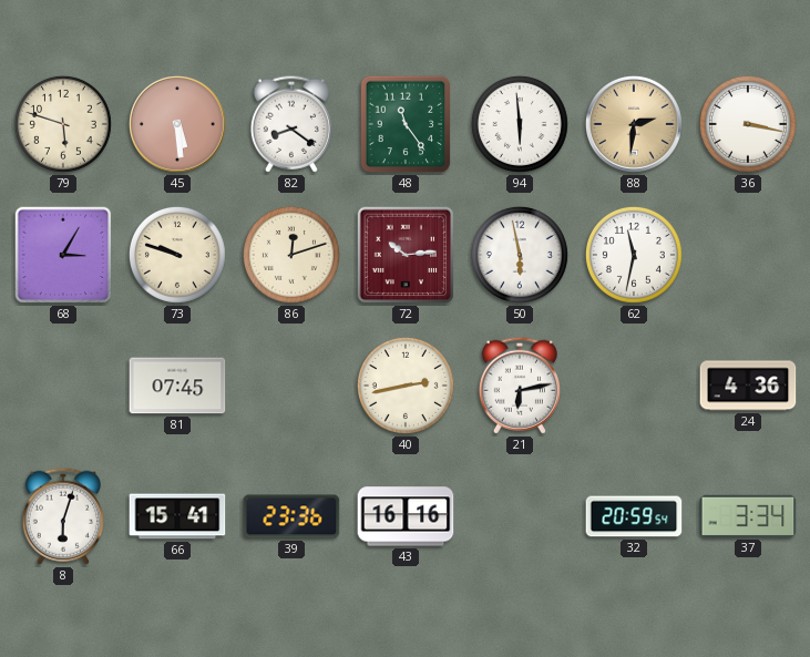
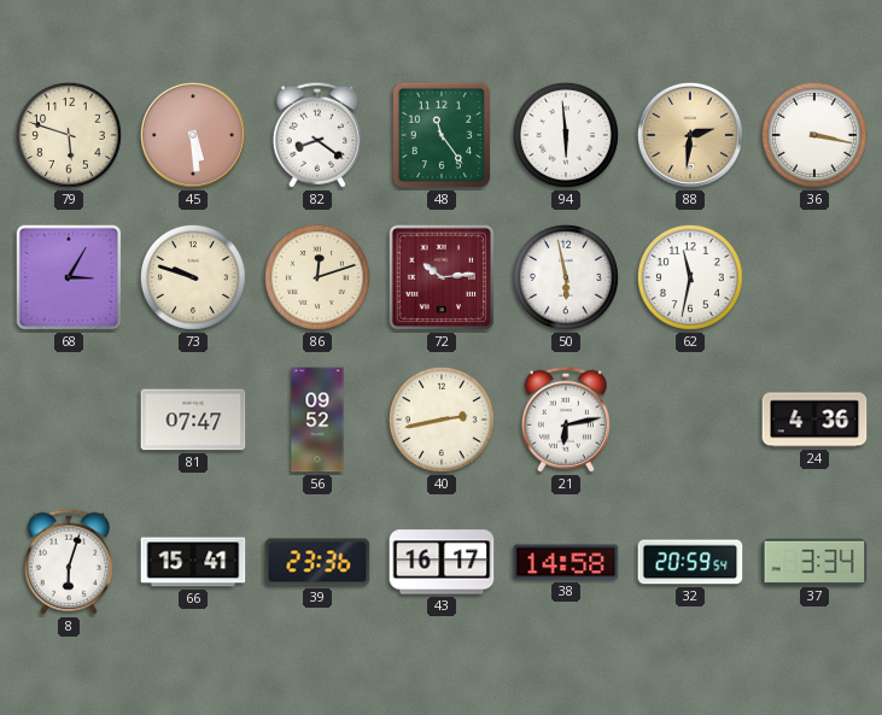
81: 07:45 -> 07:47 (193, 420)
56: none -> 09:52 (317, 420)
43: 16:16 -> 16:17 (442, 562)
38: none -> 14:58 (566, 562)
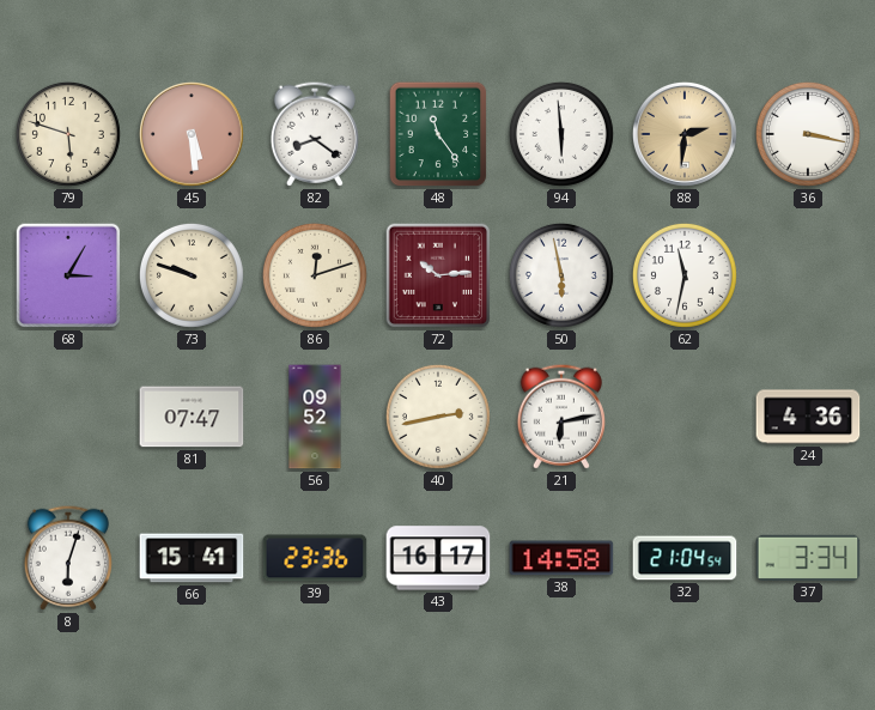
32: 20:59 -> 21:04 (685, 558)
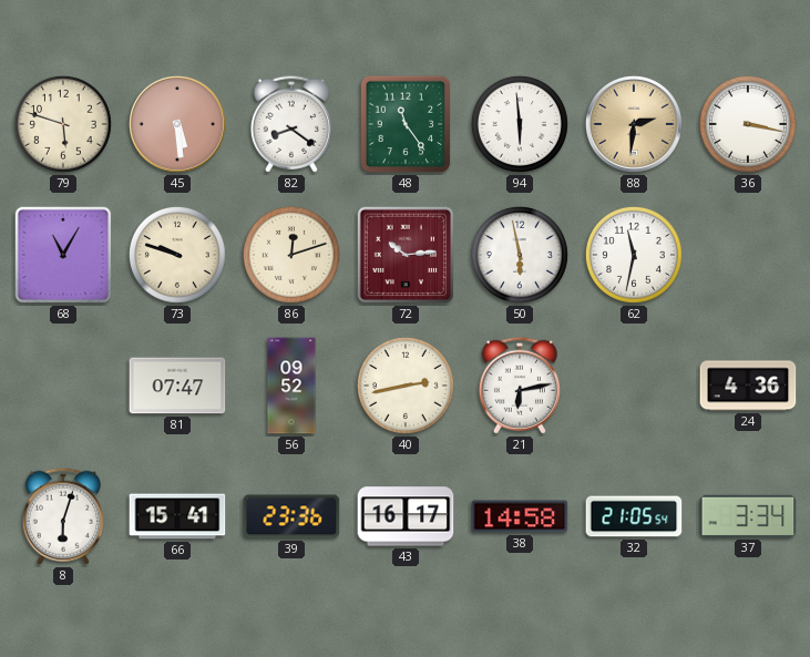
68: 3:05 -> 11:05 (63, 255)
32: 21:04 -> 21:05 (634, 516)
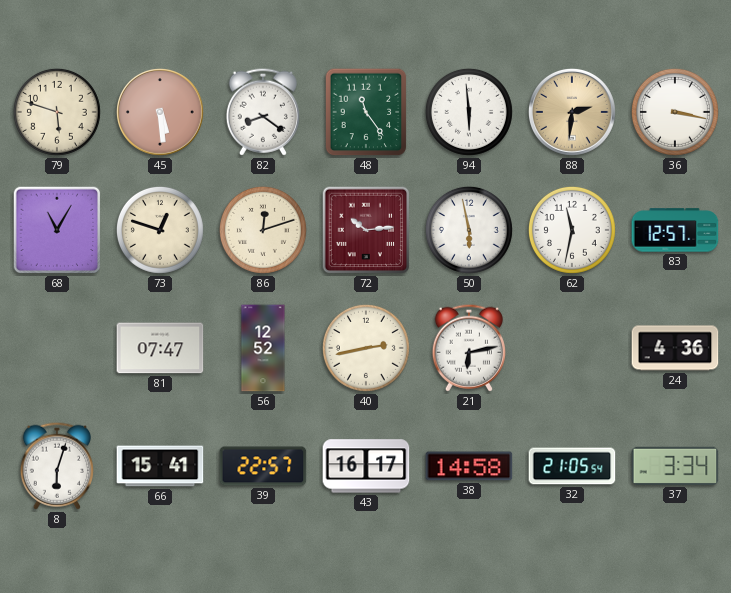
73: 9:48 -> 12:48 (160, 230)
83: none -> 12:57 (675, 230)
56: 09:52 -> 12:52 (263, 348)
39: 23:36 -> 22:57 (263, 466)
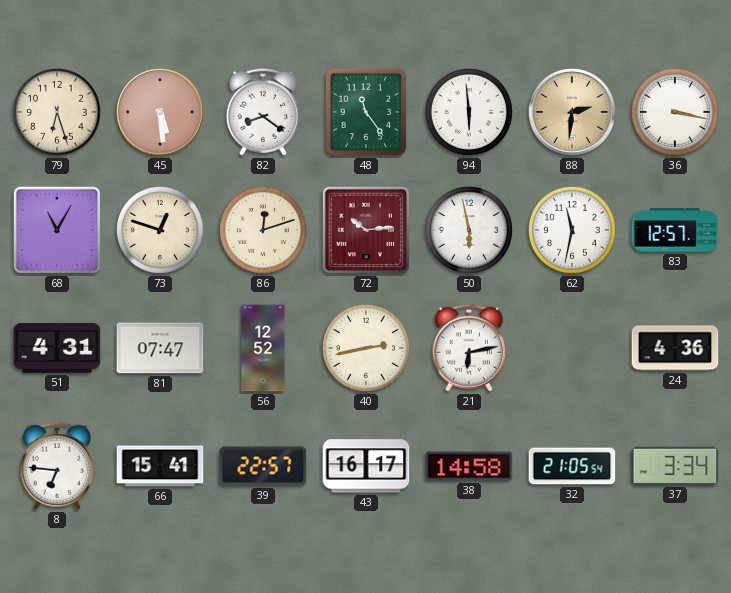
79: 5:48 -> 6:27 (57, 112)
51: none -> 4:31 (57, 349)
8: 6:03 -> 6:46 (57, 466)
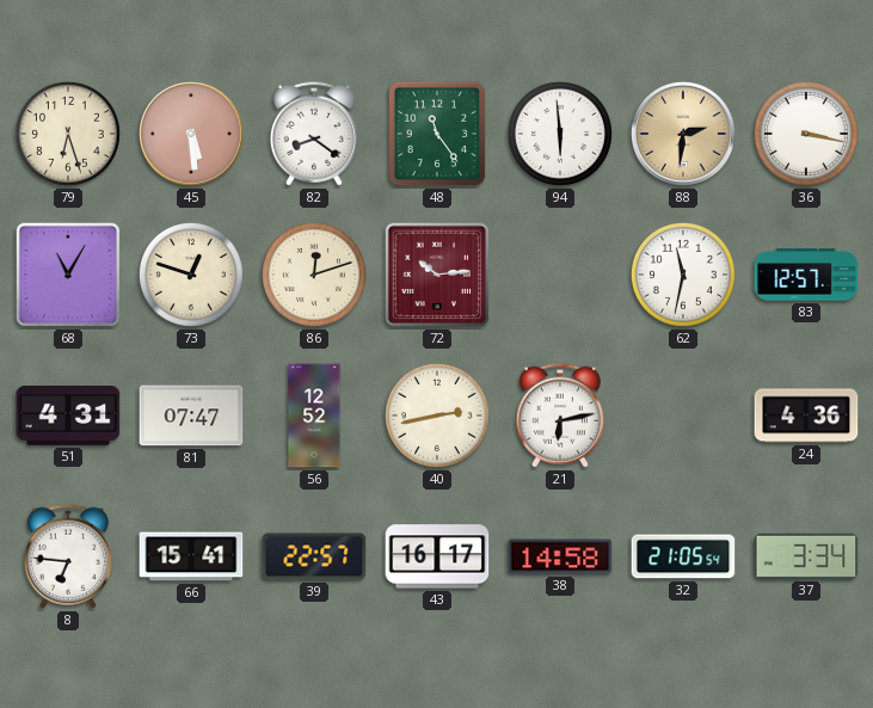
50: 5:58 -> none (469, 230)
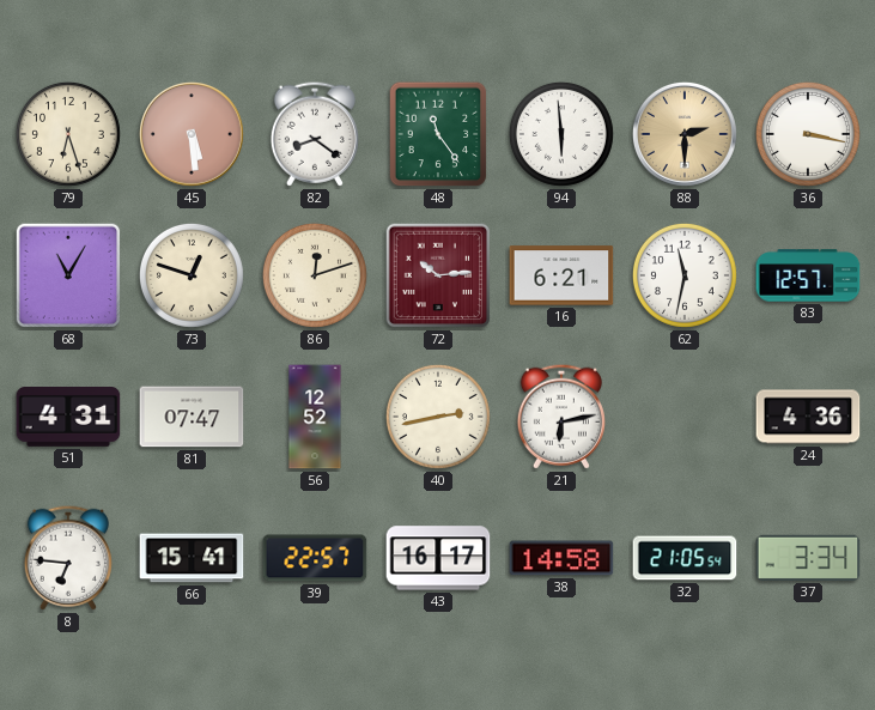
88: 2:31 -> 2:30 (685, 134)
16: none -> 6:21 (561, 275)
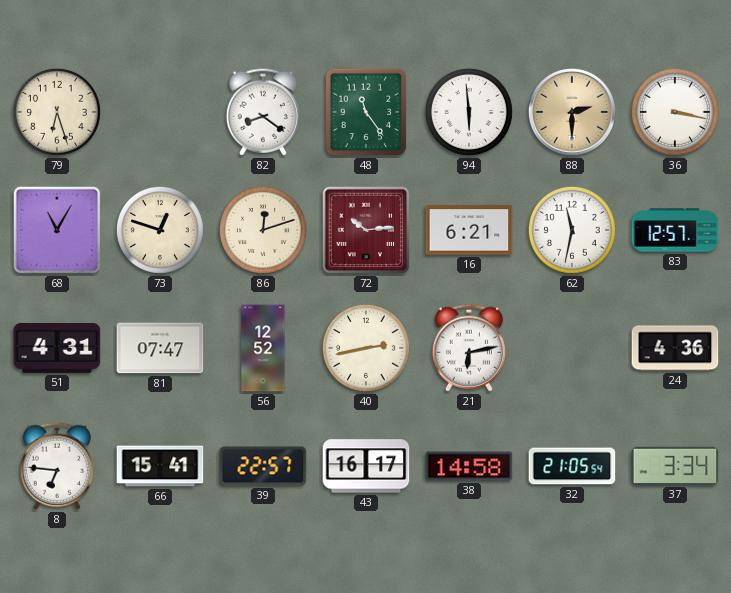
45: 5:29 -> none (192, 134)
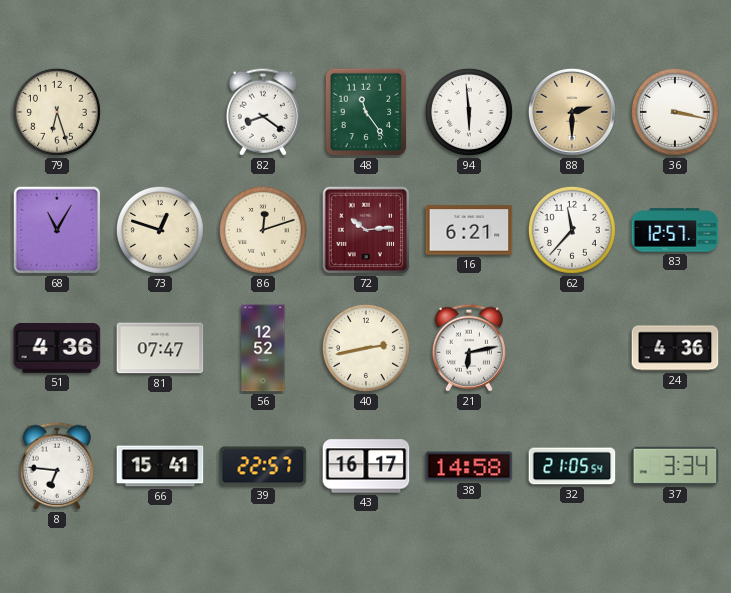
62: 11:32 -> 11:37 (572, 230)
51: 4:31 -> 4:36 (57, 349)
